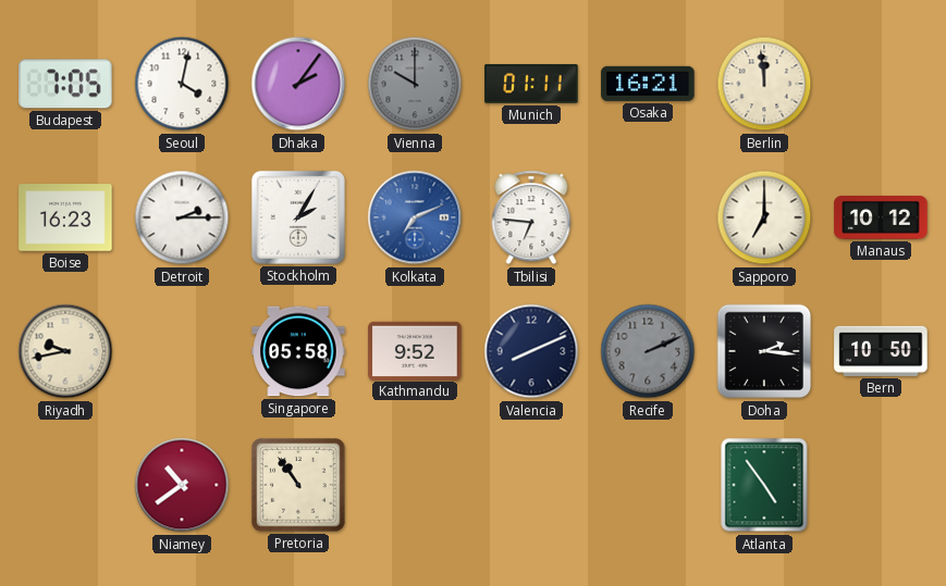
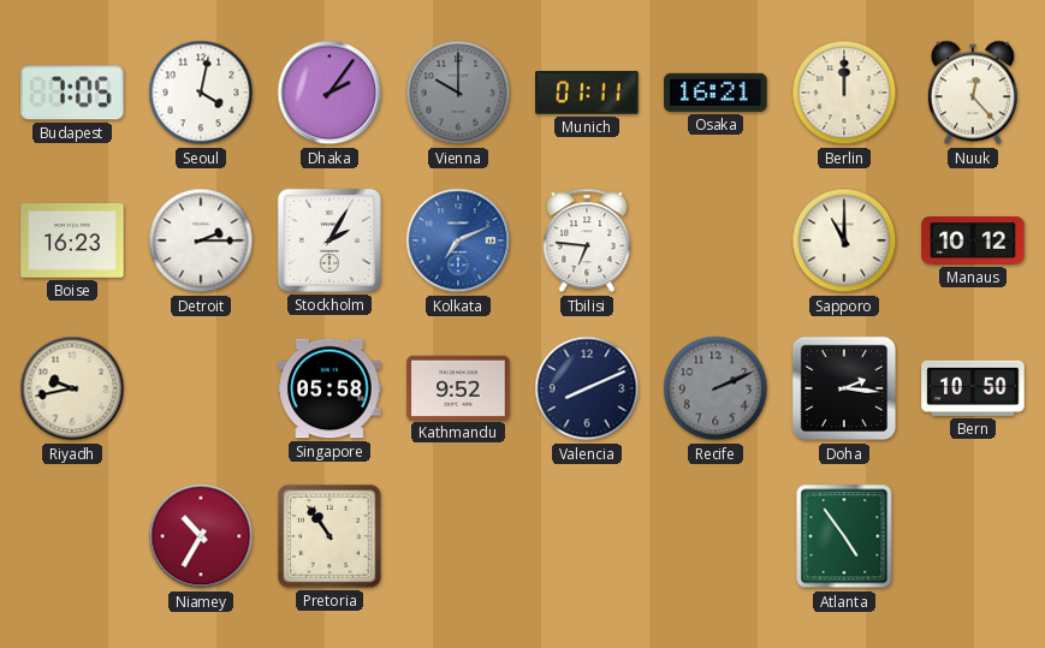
Berlin: 11:59 -> 12:00 (844, 93)
Nuuk: none -> 12:23 (973, 93)
Sapporo: 7:00 -> 11:00 (844, 240)
Niamey: 10:39 -> 10:35 (201, 536)
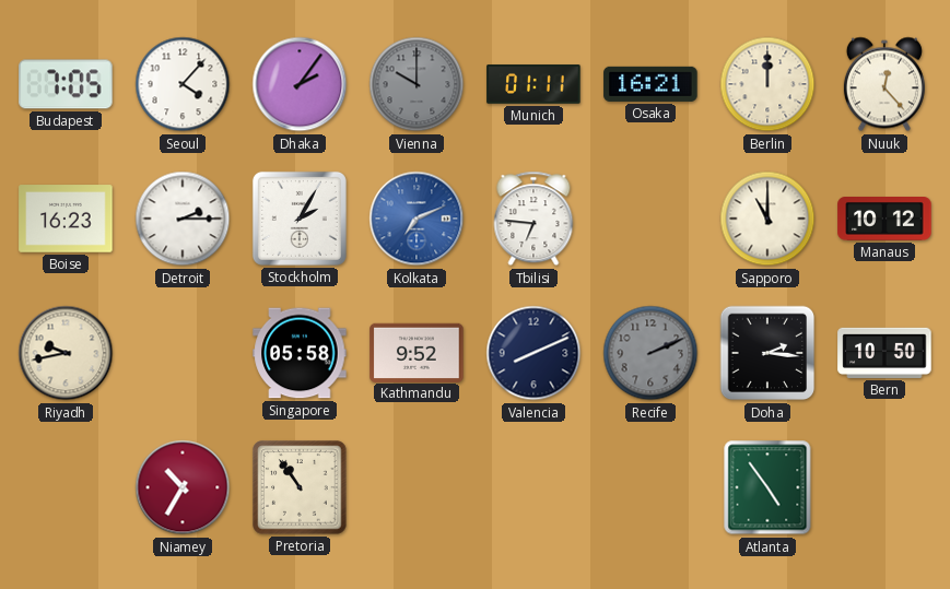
Seoul: 4:02 -> 4:07 (183, 84)
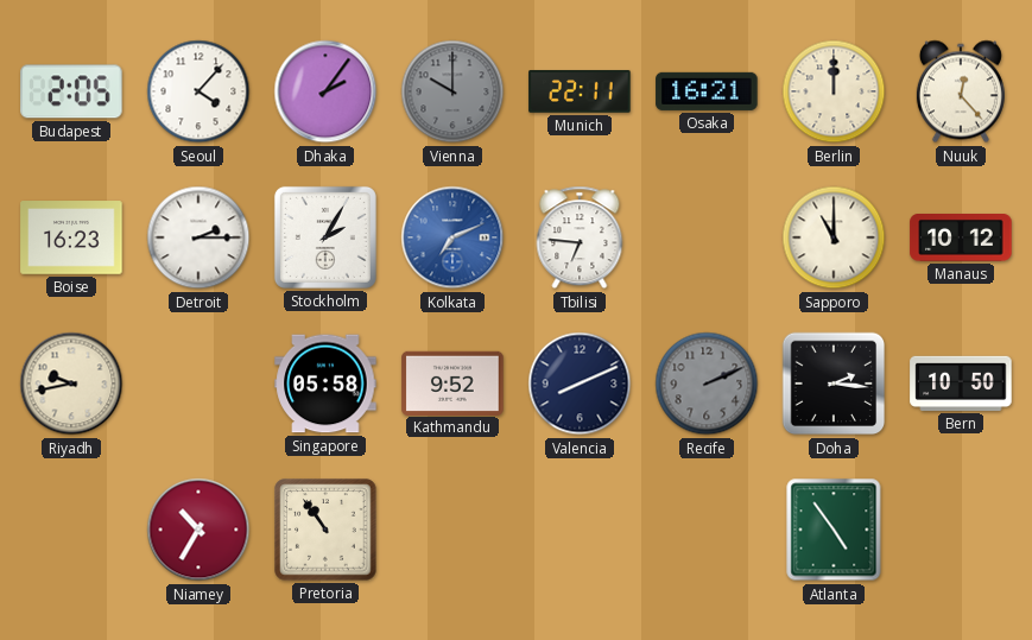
Budapest: 7:05 -> 2:05 (71, 91)
Munich: 01:11 -> 22:11 (580, 91)
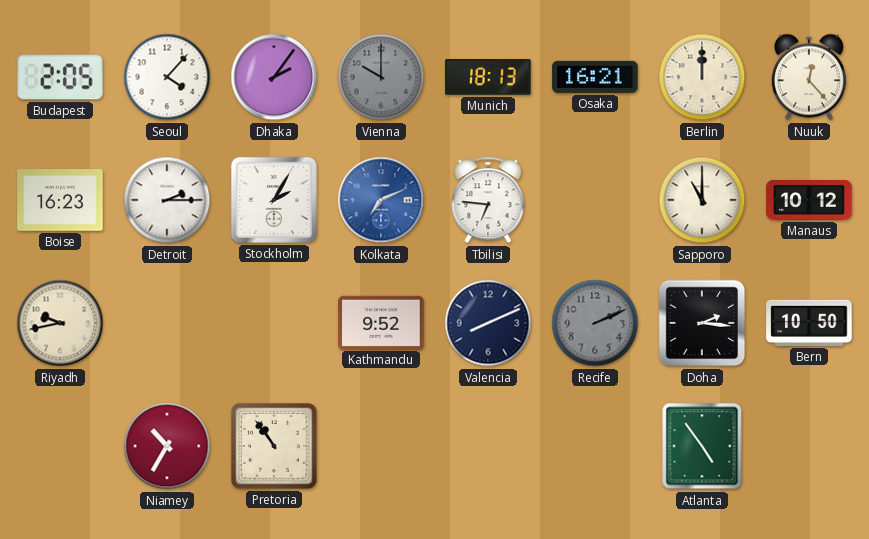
Munich: 22:11 -> 18:13 (488, 77)
Singapore: 05:58 -> none (325, 384)
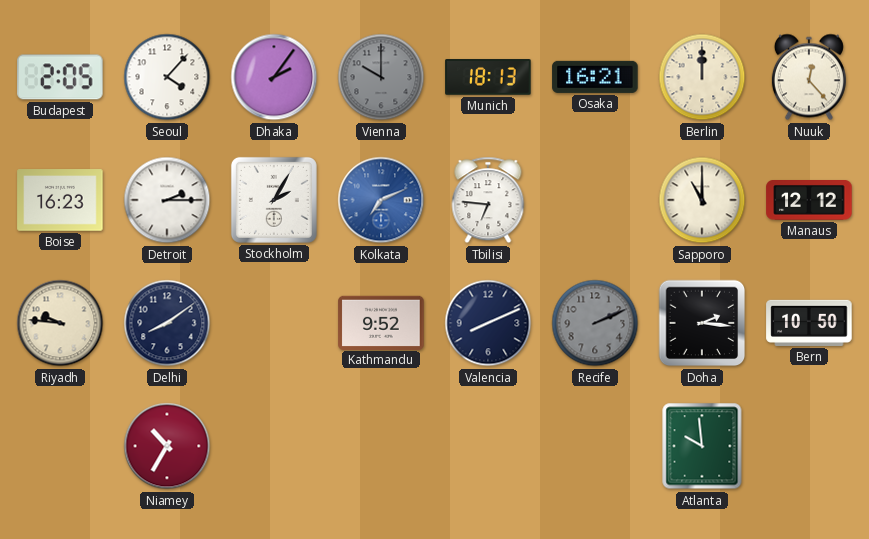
Manaus: 10:12 -> 12:12 (809, 201)
Riyadh: 9:43 -> 9:46 (60, 323)
Delhi: none -> 8:09 (167, 323)
Pretoria: 10:54 -> none (274, 446)
Atlanta: 4:54 -> 9:59 (702, 446)
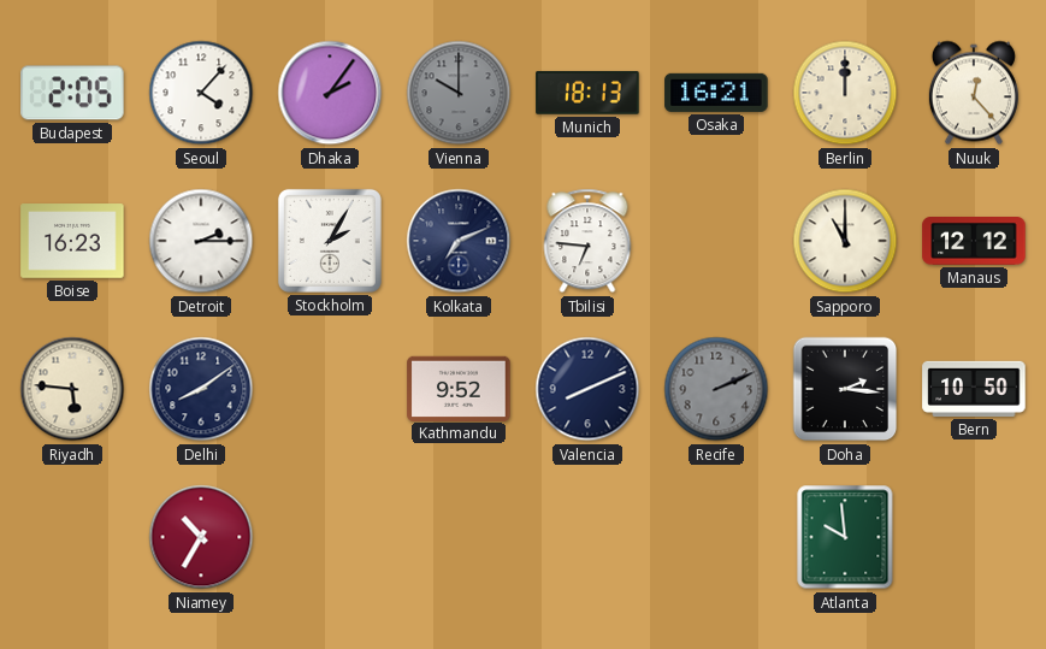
Kolkata dial: blue -> navy (459, 241)
Riyadh: 9:46 -> 5:46 (72, 389)
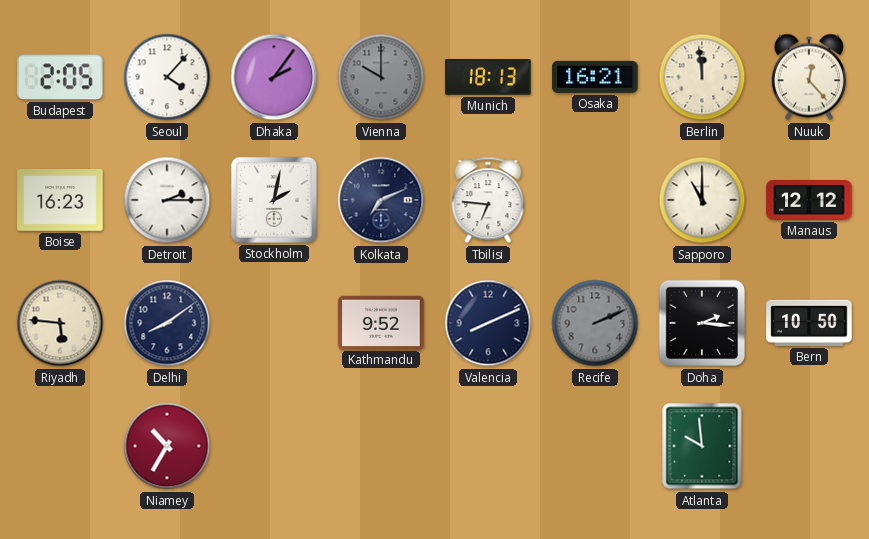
Berlin: 12:00 -> 11:59 (702, 77)
Stockholm: 2:05 -> 2:02 (274, 200)
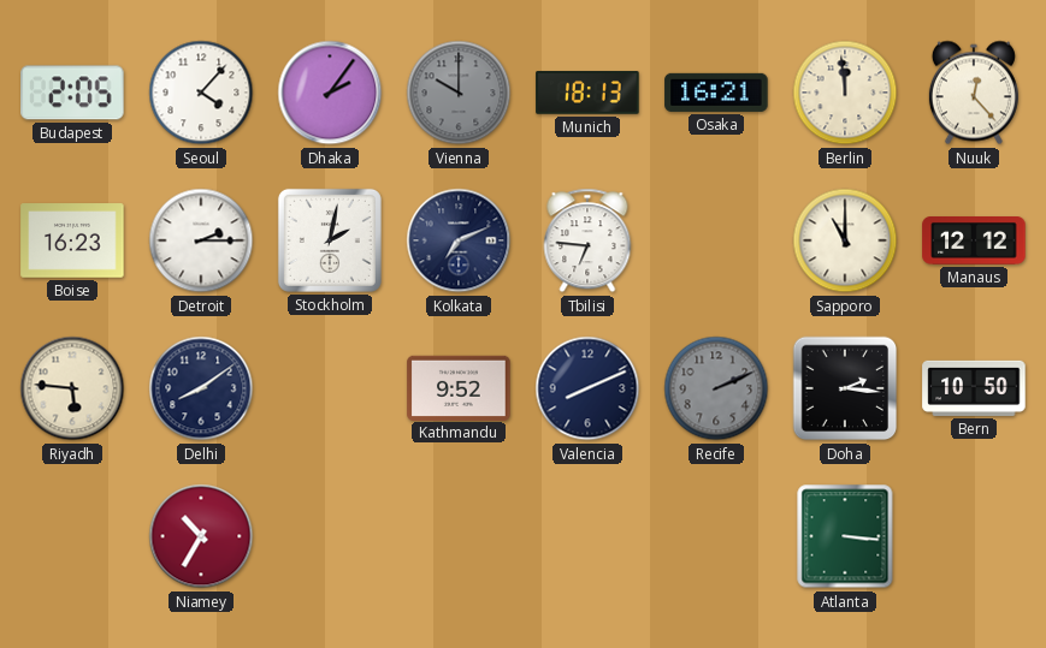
Atlanta: 9:59 -> 3:16 (845, 536)
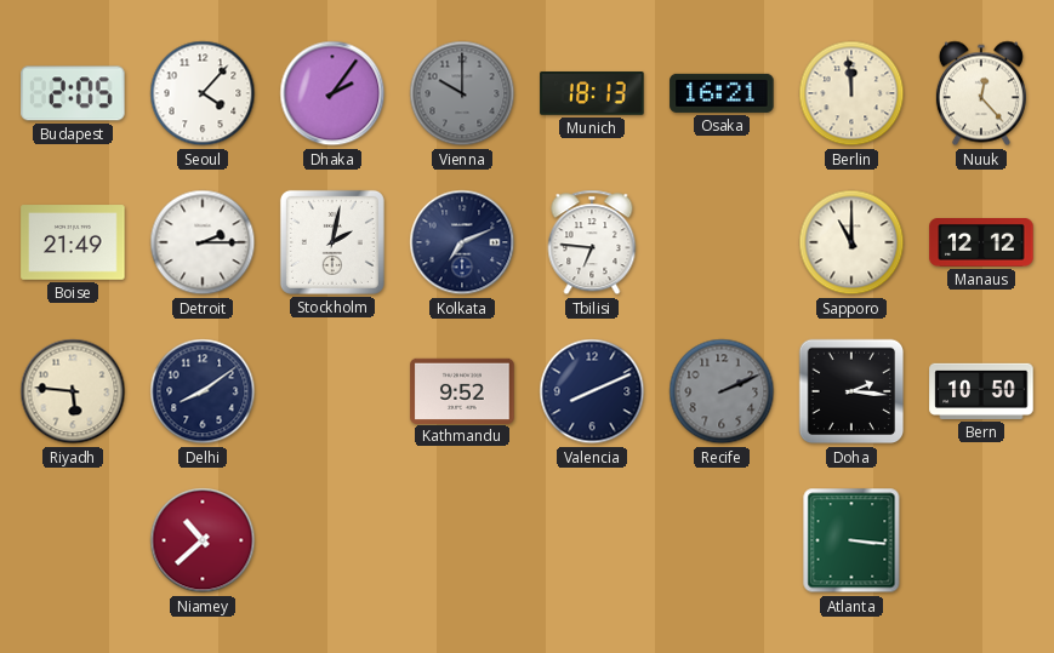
Boise: 16:23 -> 21:49 (73, 242)
Niamey: 10:35 -> 10:38 (203, 540)
